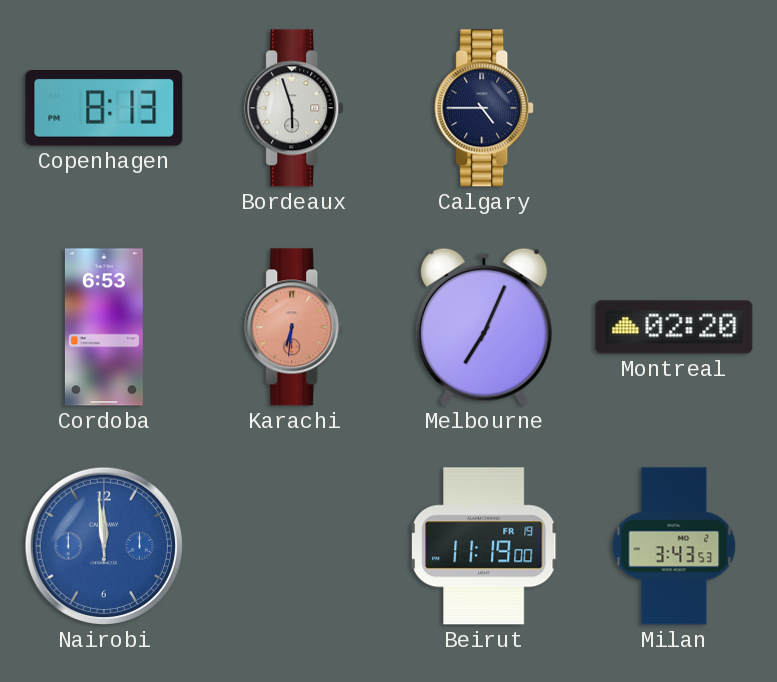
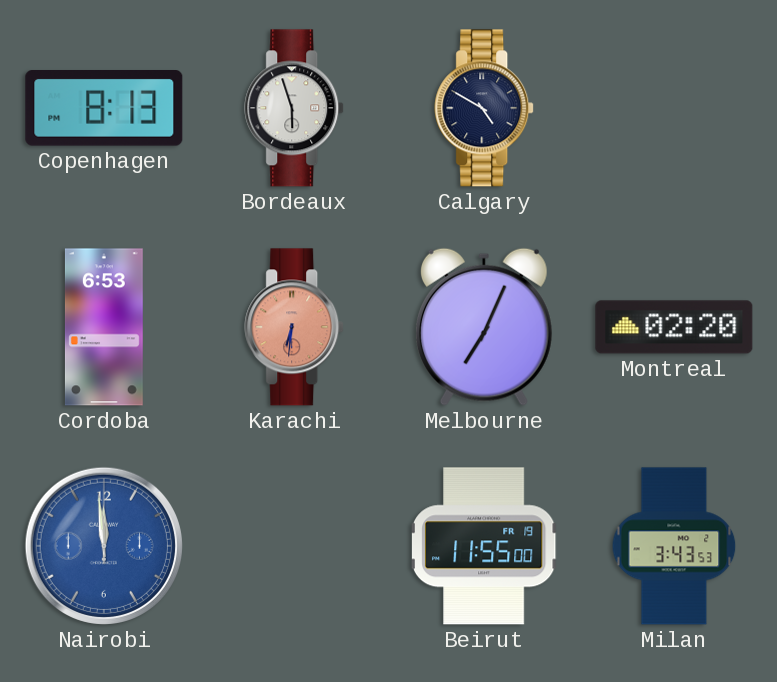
Calgary: 4:45 -> 4:50 (485, 108)
Beirut: 11:19 -> 11:55 (484, 546)
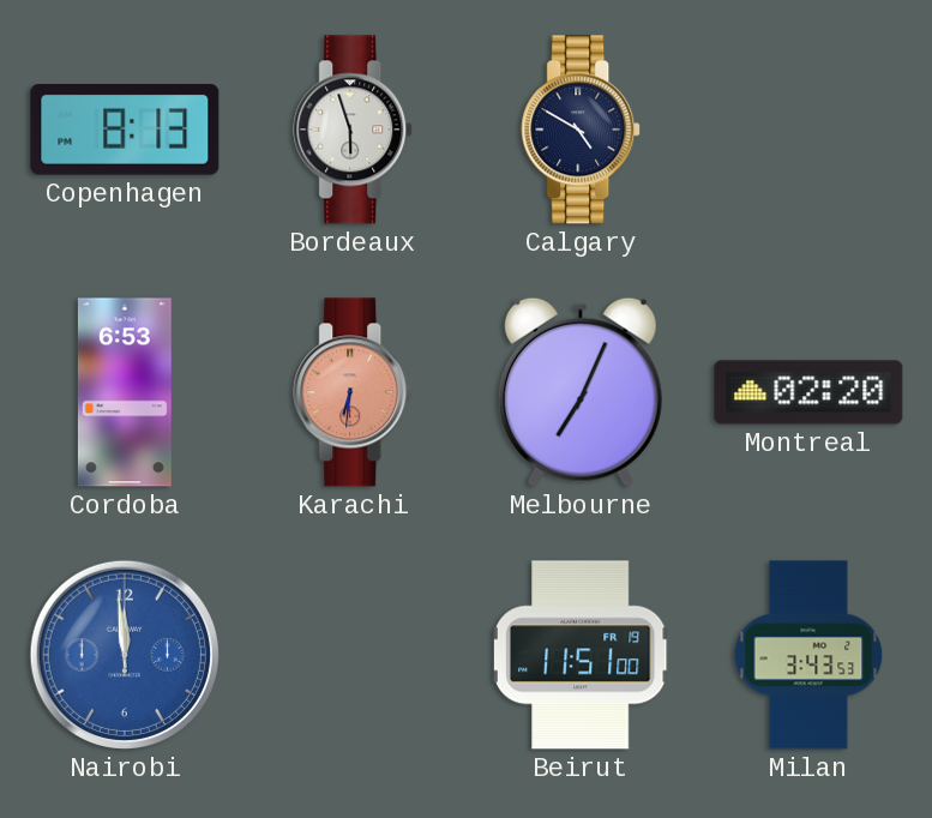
Beirut: 11:55 -> 11:51 (581, 655)
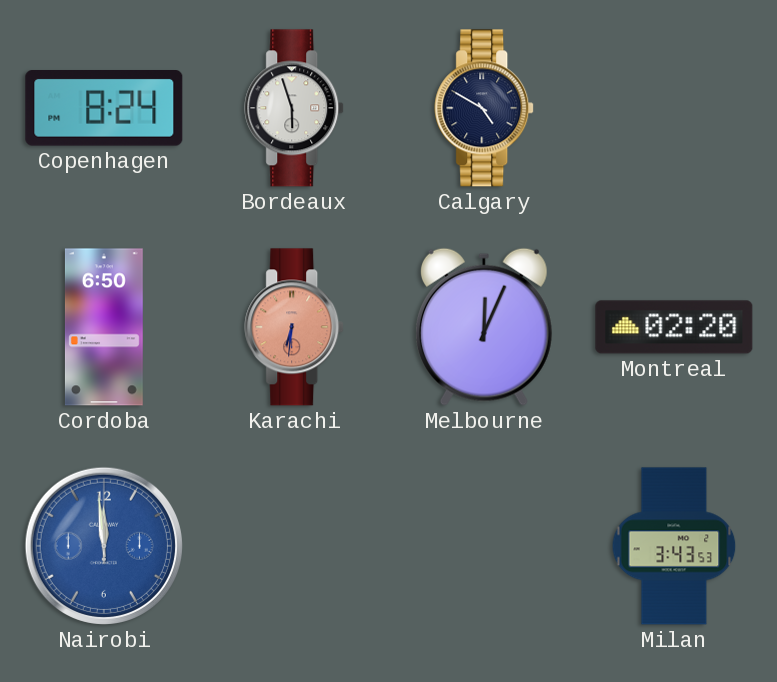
Copenhagen: 8:13 -> 8:24 (104, 109)
Cordoba: 6:53 -> 6:50 (104, 327)
Melbourne: 7:04 -> 12:04 (484, 327)
Beirut: 11:51 -> none (581, 655)
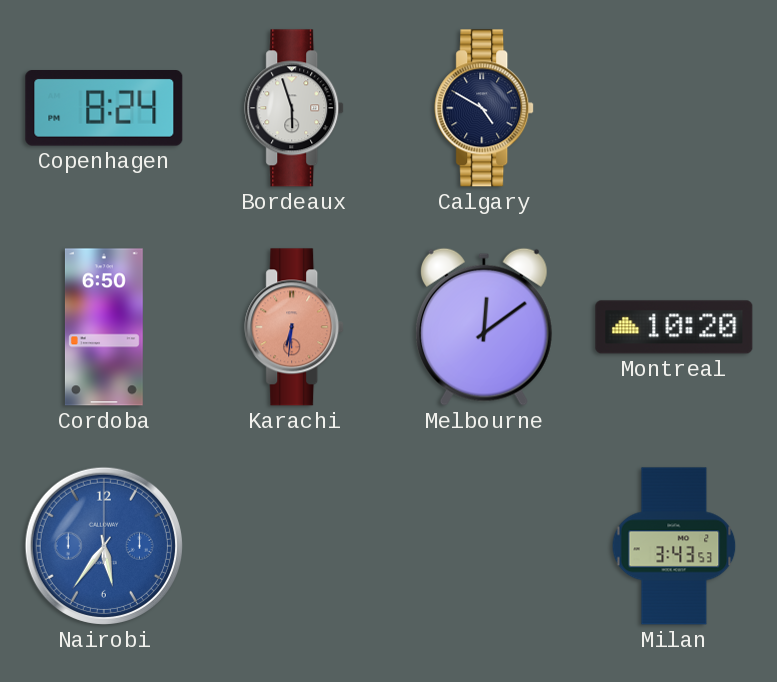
Melbourne: 12:04 -> 12:09 (484, 327)
Montreal: 02:20 -> 10:20 (674, 327)
Nairobi: 11:59 -> 5:36 (104, 546)
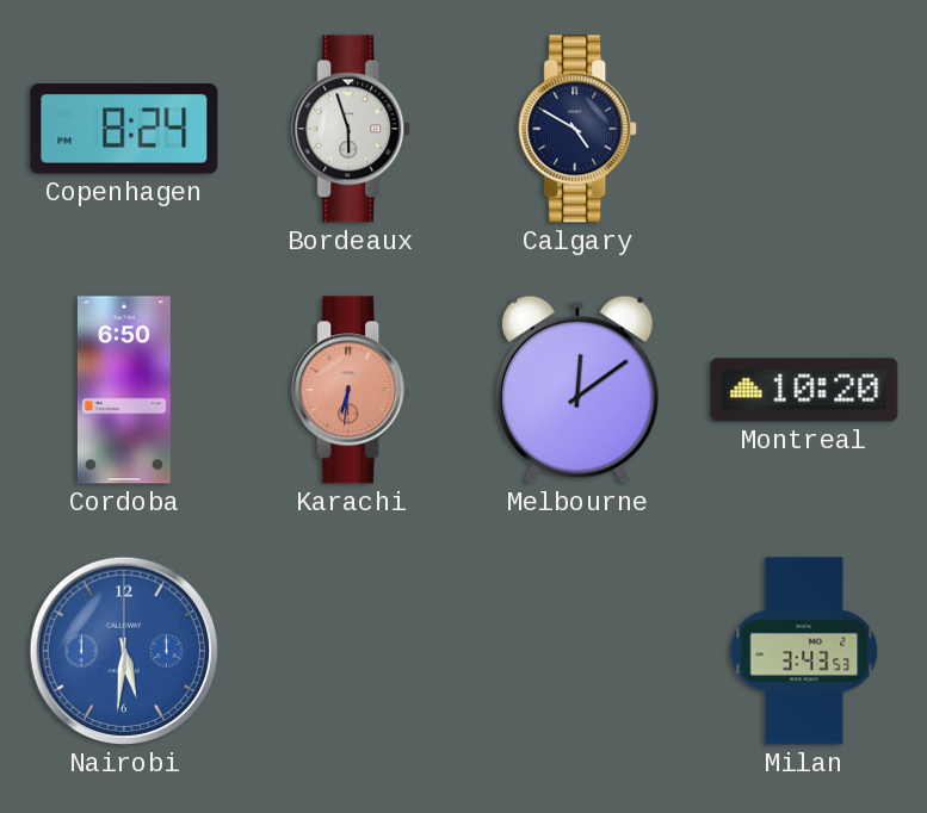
Nairobi: 5:36 -> 5:31 (124, 651)
